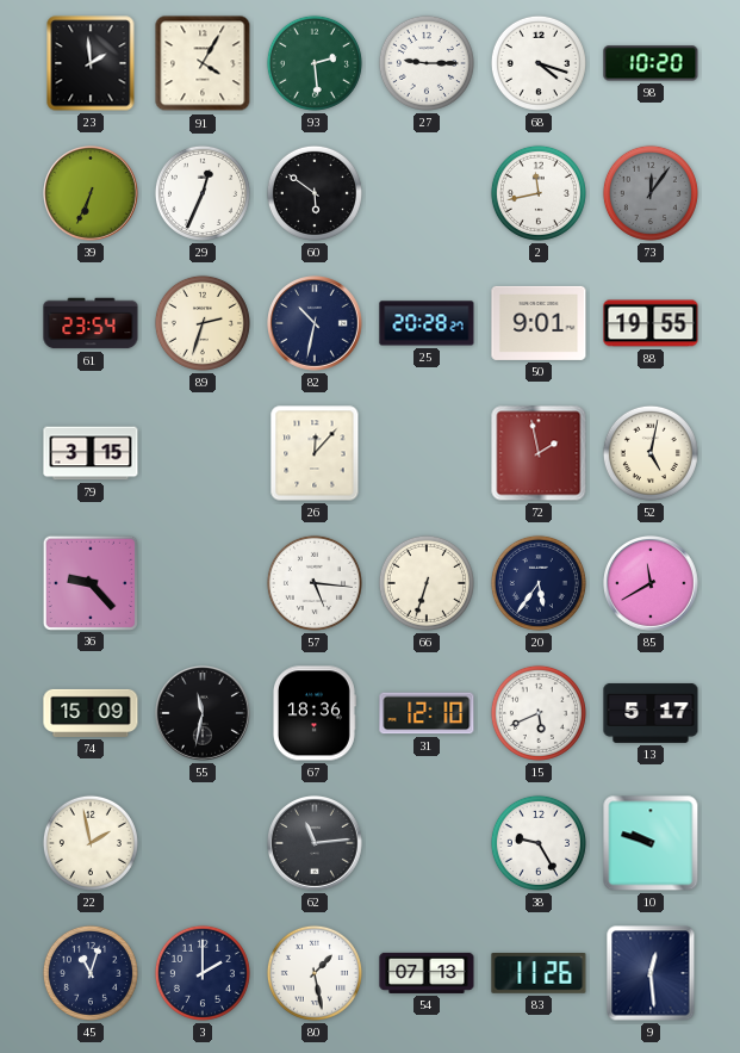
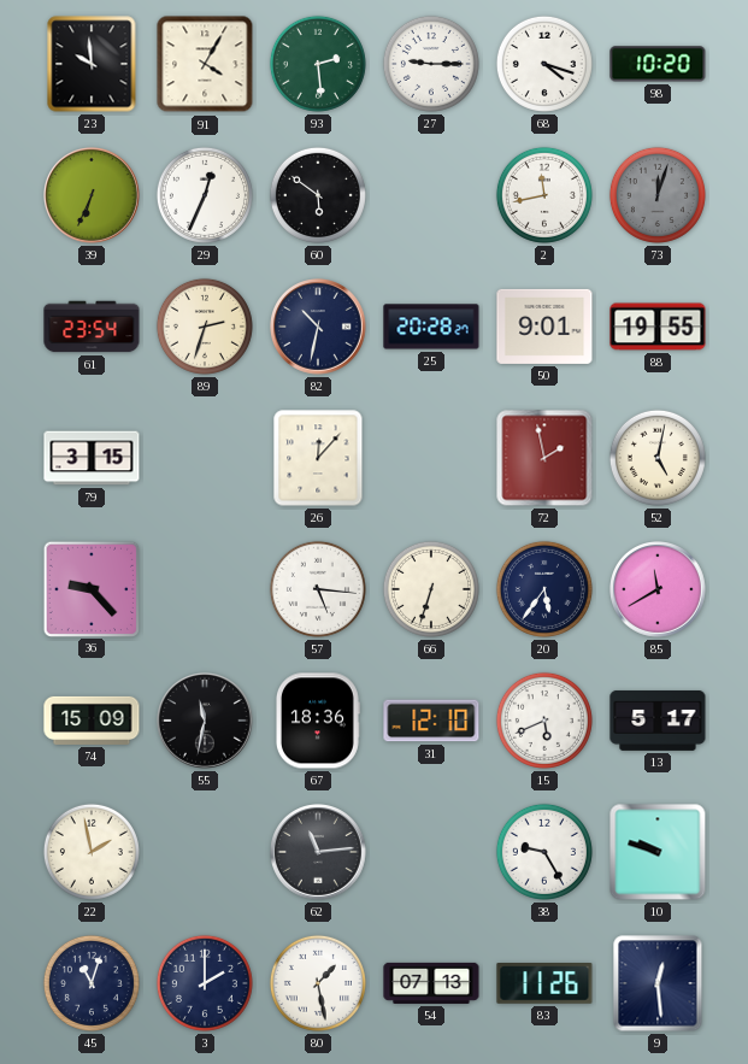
23: 1:59 -> 9:59 (92, 64)
73: 12:06 -> 12:03 (658, 195)
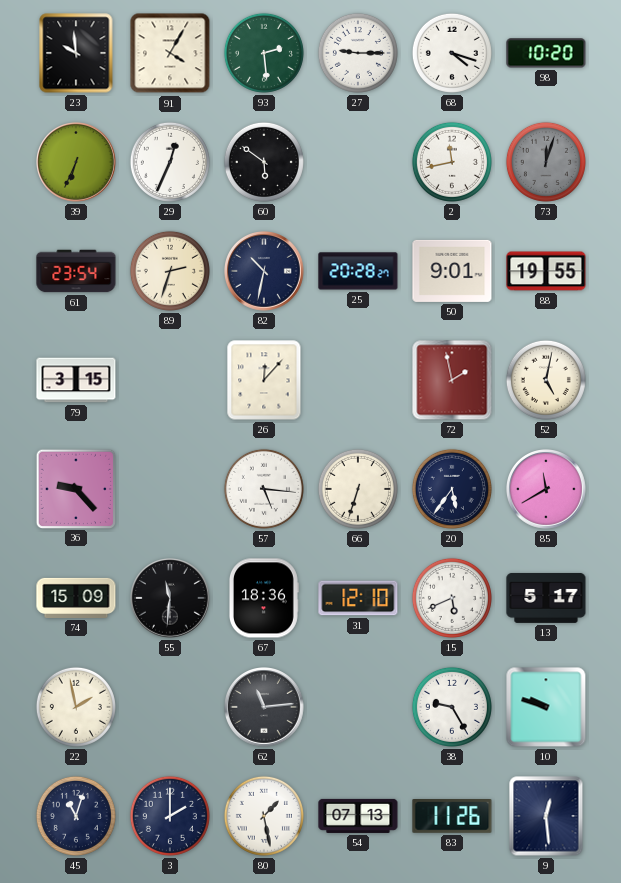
55: 11:32 -> 11:31 (171, 599)
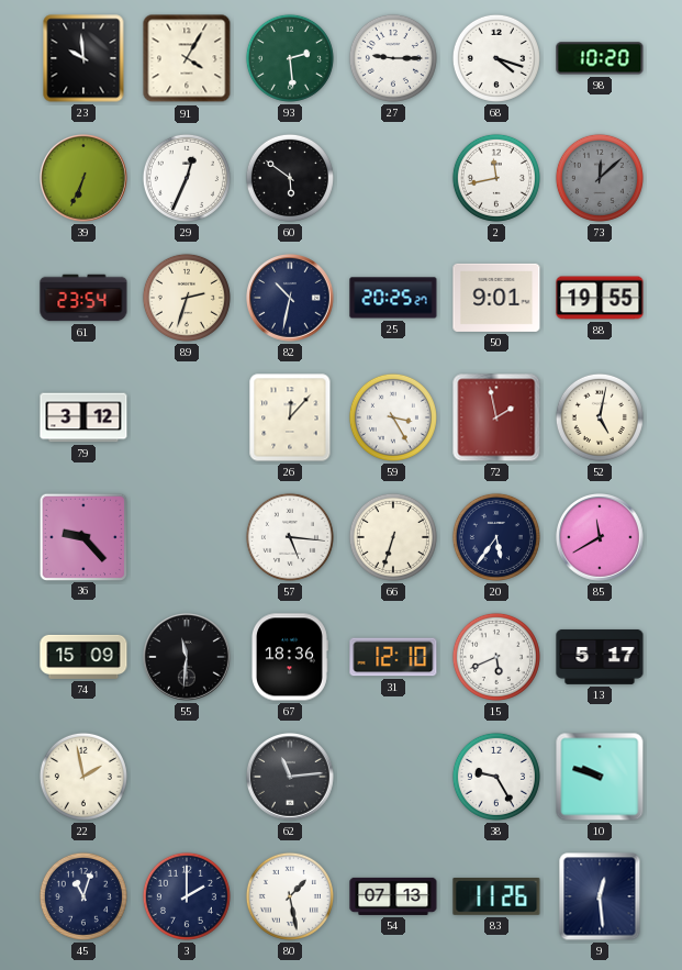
73: 12:03 -> 12:08 (600, 178)
25: 20:28 -> 20:25 (393, 298)
79: 3:15 -> 3:12 (83, 417)
59: none -> 3:25 (393, 417)
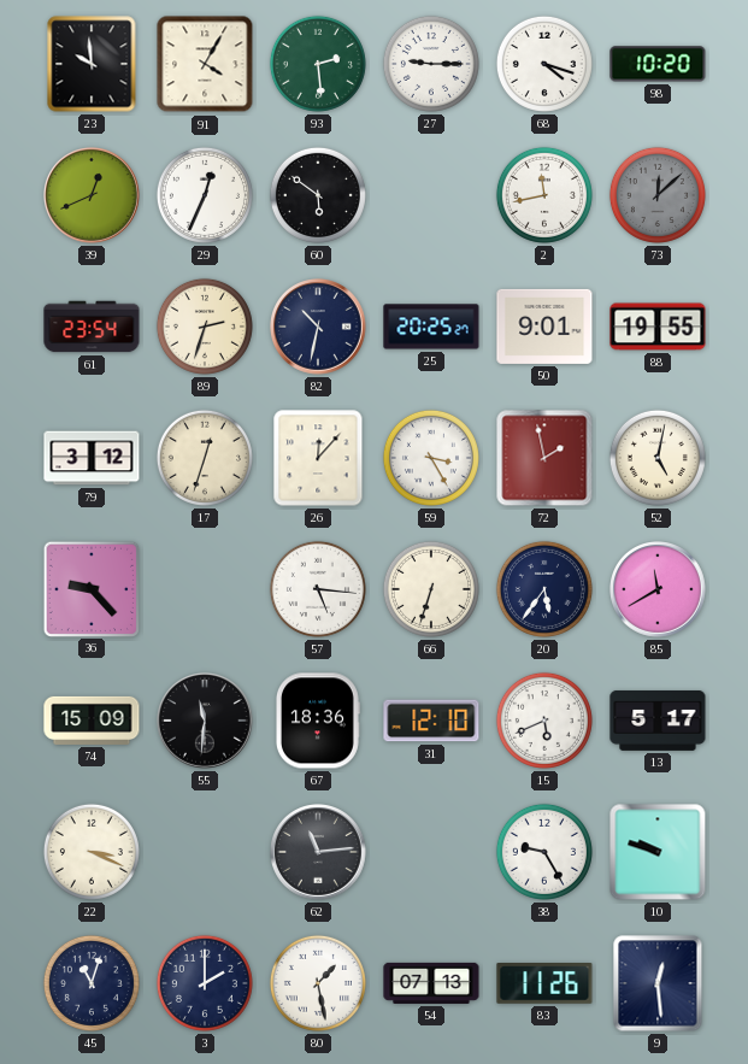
39: 6:34 -> 12:41 (93, 196)
17: none -> 12:33 (205, 458)
22: 1:58 -> 3:19 (92, 852)
